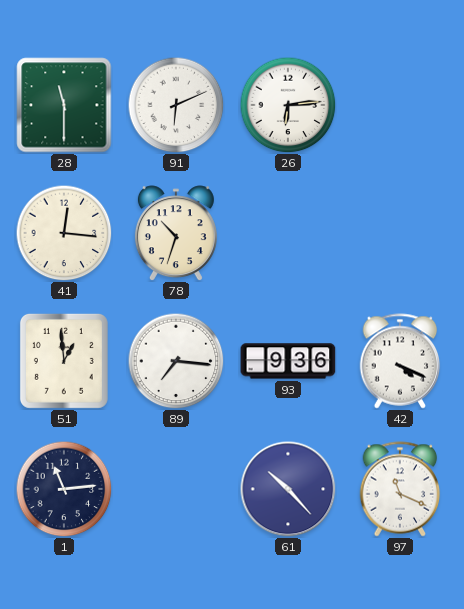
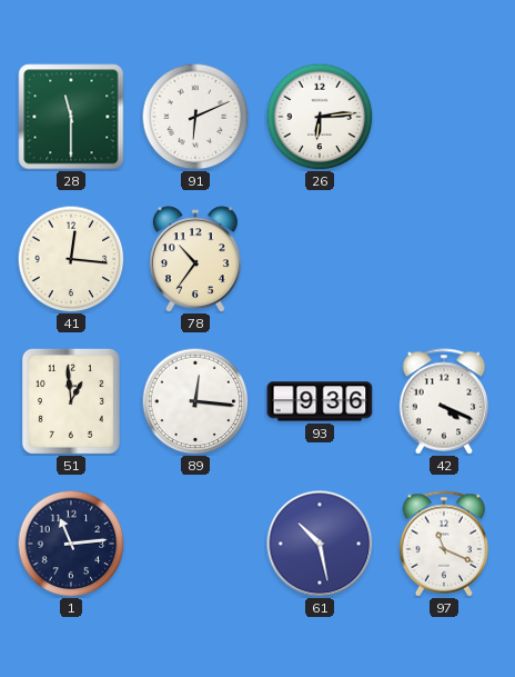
78: 10:33 -> 10:36 (195, 259)
89: 7:16 -> 12:16 (195, 401)
61: 10:23 -> 10:28 (320, 544)
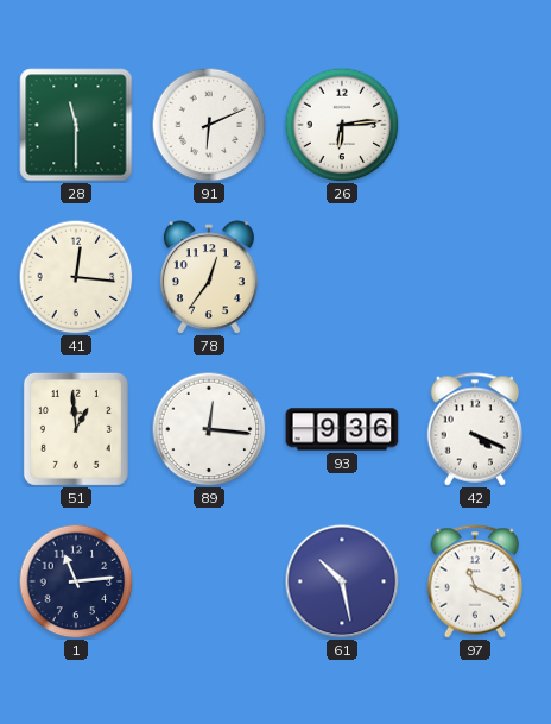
78: 10:36 -> 12:36 (209, 277)
